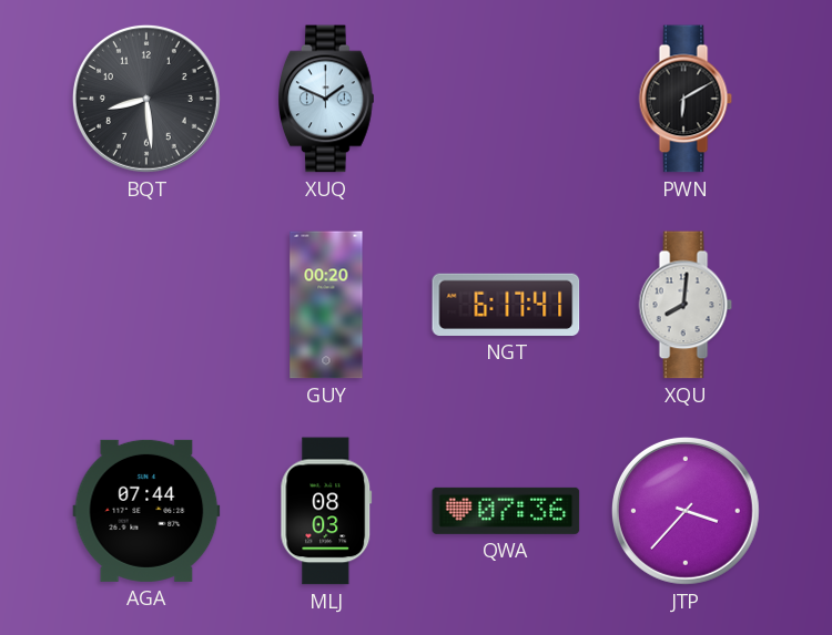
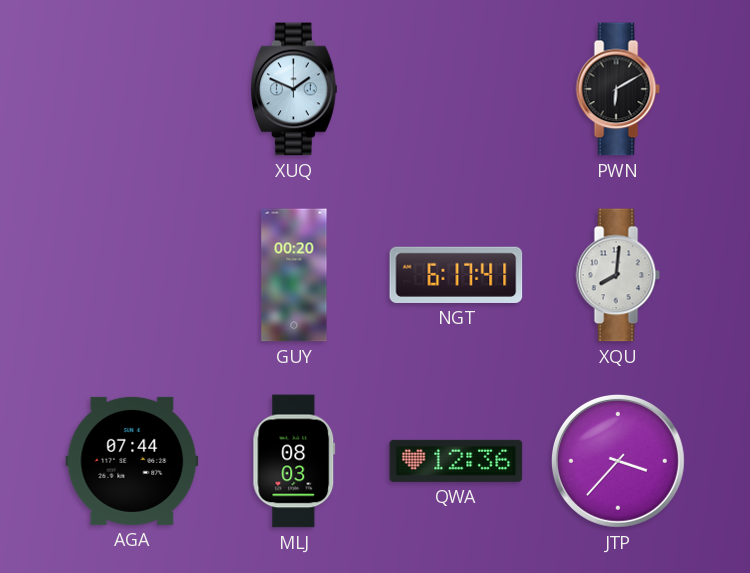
BQT: 8:29 -> none (146, 99)
QWA: 07:36 -> 12:36 (456, 461)
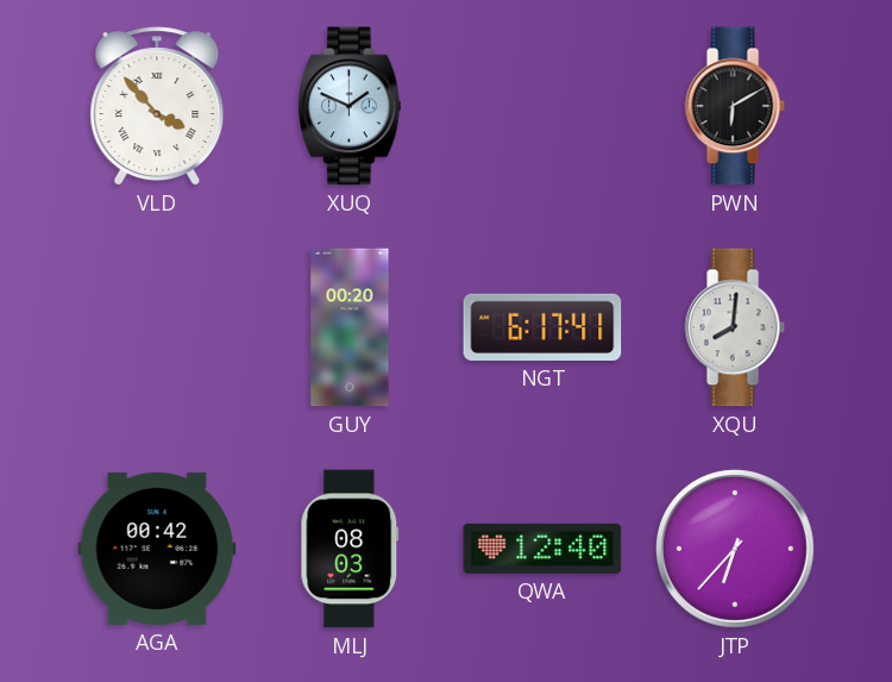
VLD: none -> 3:53 (157, 106)
AGA: 07:44 -> 00:42 (157, 549)
QWA: 12:36 -> 12:40 (542, 549)
JTP: 3:37 -> 6:37 (735, 549)
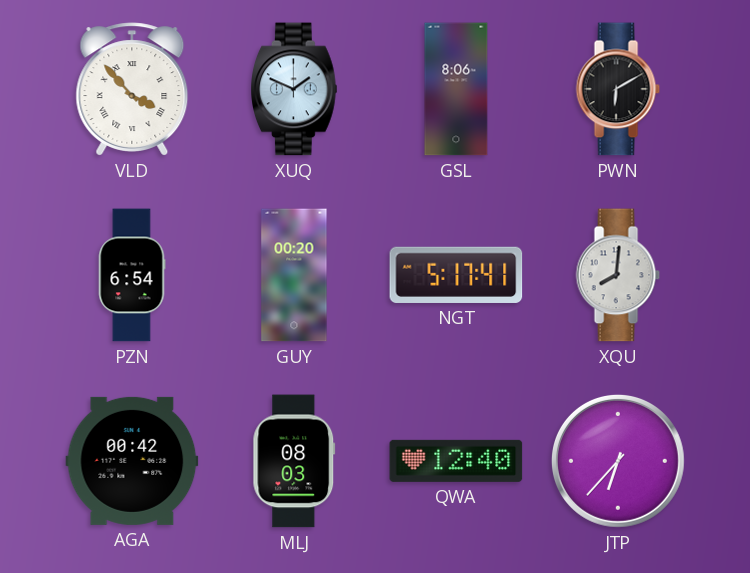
GSL: none -> 8:06 (456, 89)
PZN: none -> 6:54 (132, 275)
NGT: 6:17 -> 5:17 (456, 275)
